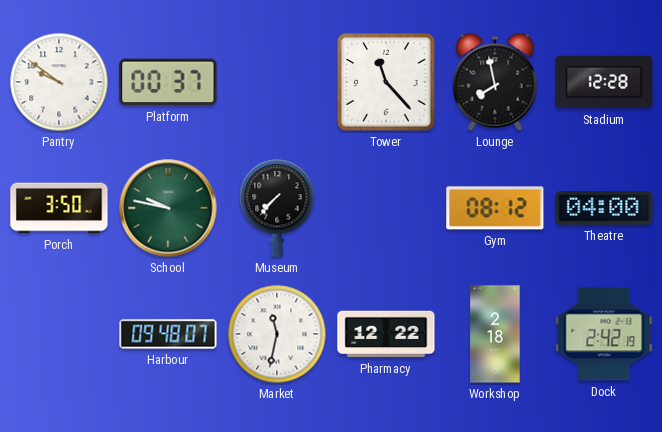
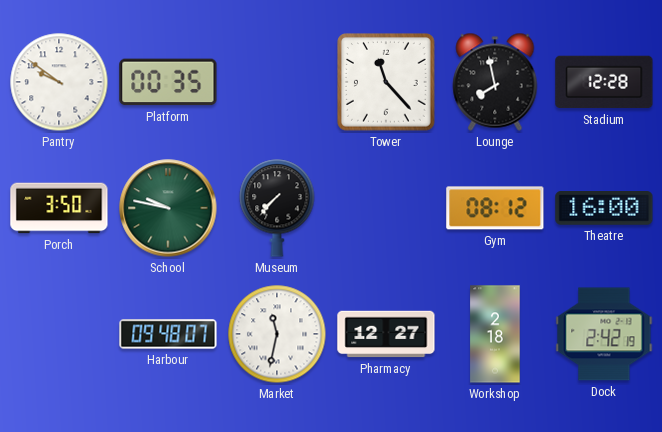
Platform: 00:37 -> 00:35 (168, 82)
Theatre: 04:00 -> 16:00 (604, 208)
Pharmacy: 12:22 -> 12:27 (386, 334)
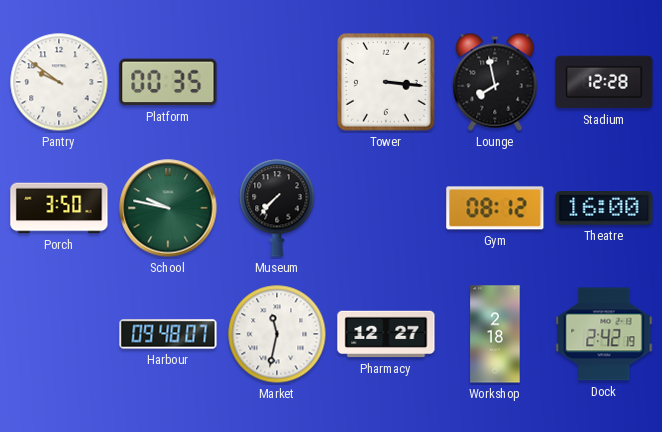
Tower: 11:23 -> 3:16 (387, 83)
